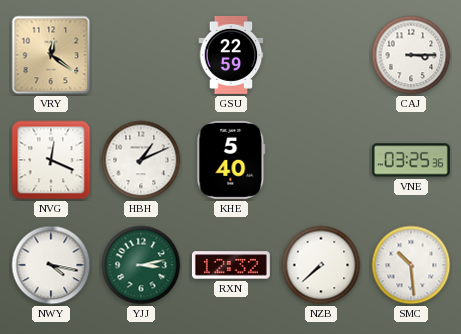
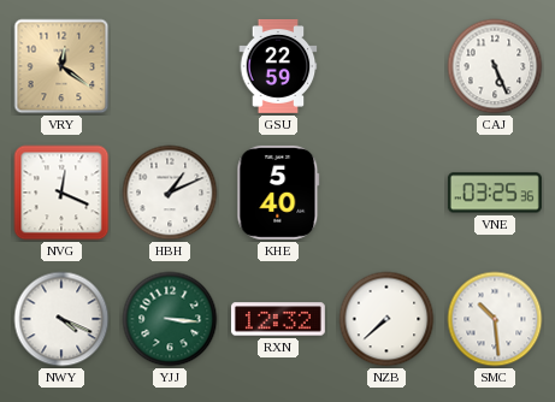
CAJ: 3:15 -> 5:26 (495, 66)
NWY: 4:17 -> 4:19 (61, 319)
YJJ: 3:13 -> 3:16 (170, 319)
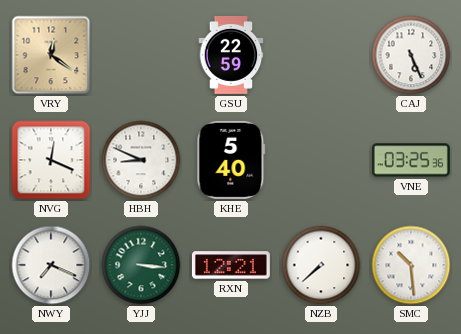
HBH: 1:11 -> 8:49 (141, 160)
NWY: 4:19 -> 7:19 (51, 265)
RXN: 12:32 -> 12:21 (231, 265)
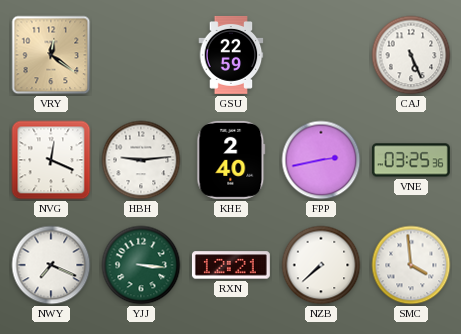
HBH: 8:49 -> 9:14 (141, 160)
KHE: 5:40 -> 2:40 (231, 160)
FPP: none -> 2:43 (321, 160)
SMC: 10:29 -> 3:59 (411, 265)
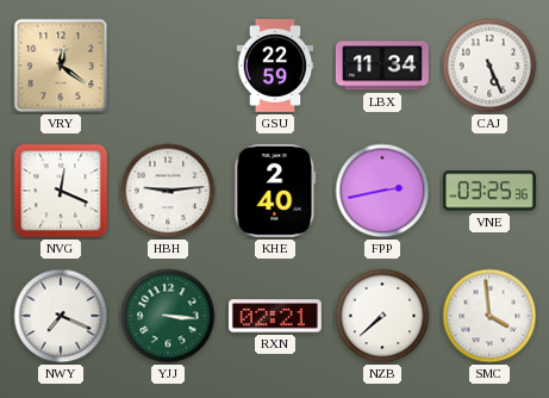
LBX: none -> 11:34 (382, 66)
RXN: 12:21 -> 02:21 (275, 316)
